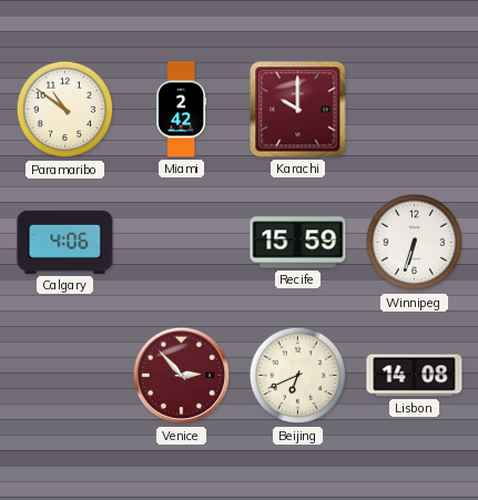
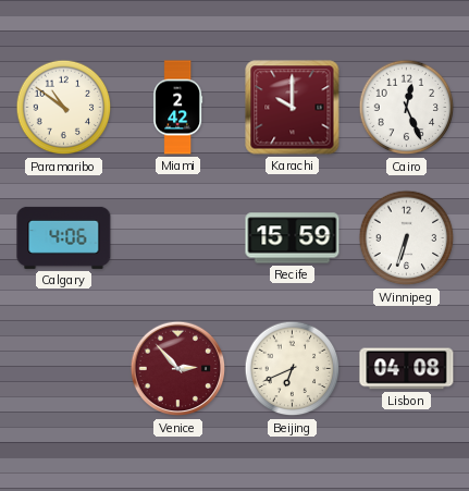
Cairo: none -> 12:26 (407, 108)
Lisbon: 14:08 -> 04:08 (407, 369)
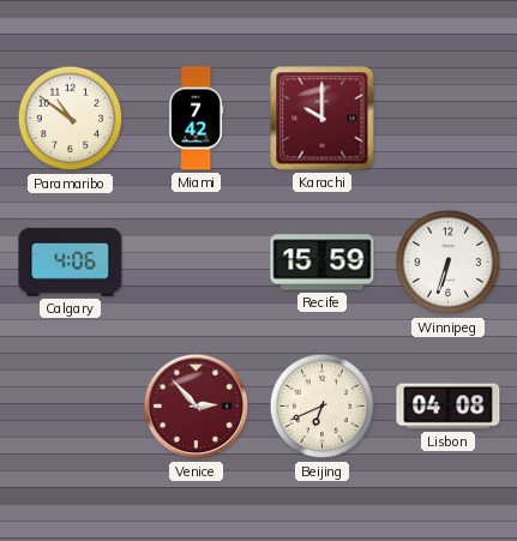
Miami: 2:42 -> 7:42 (197, 119)
Cairo: 12:26 -> none (407, 108)
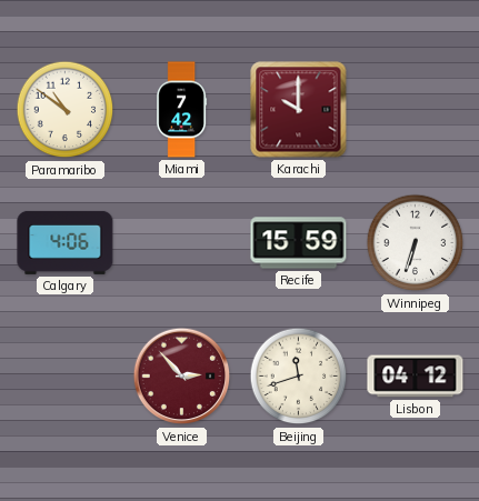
Beijing: 6:41 -> 11:42 (299, 377)
Lisbon: 04:08 -> 04:12 (416, 377)
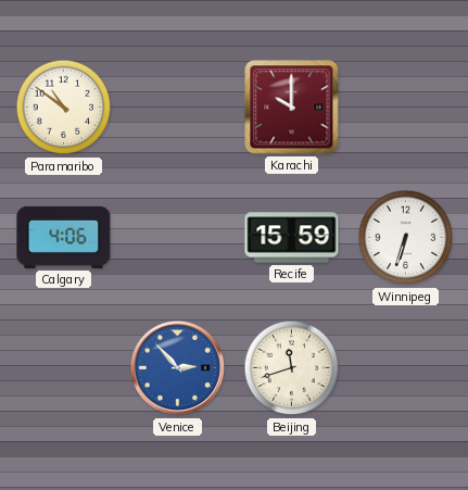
Miami: 7:42 -> none (182, 110)
Venice dial: burgundy -> blue (178, 368)
Lisbon: 04:12 -> none (416, 377)
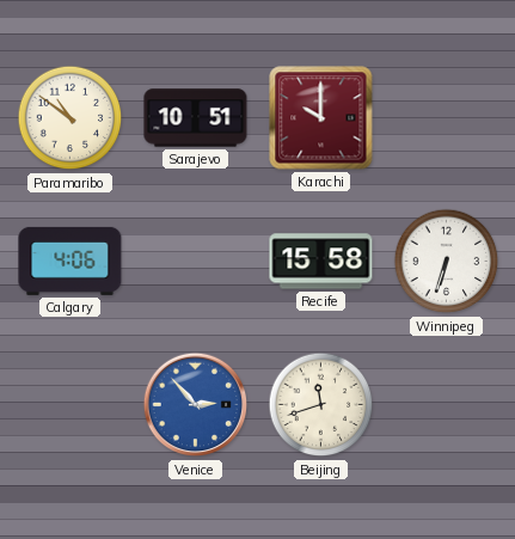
Sarajevo: none -> 10:51 (196, 118)
Recife: 15:59 -> 15:58 (321, 262)
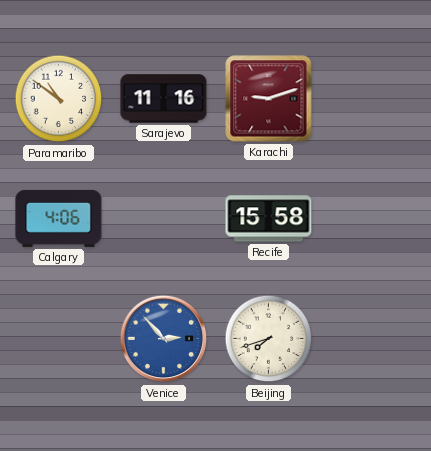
Sarajevo: 10:51 -> 11:16 (164, 99)
Karachi: 10:00 -> 9:12 (269, 99)
Winnipeg: 6:33 -> none (447, 262)
Beijing: 11:42 -> 7:42 (269, 339)
